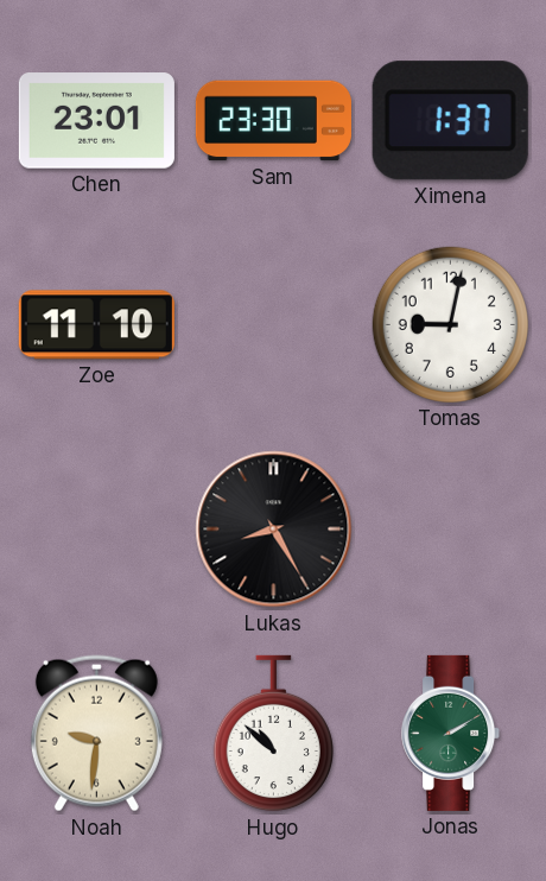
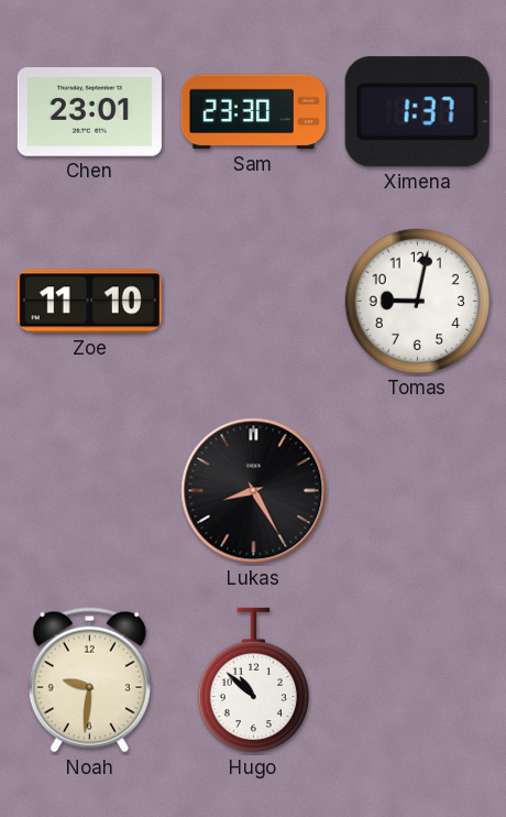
Jonas: 2:10 -> none (451, 733)
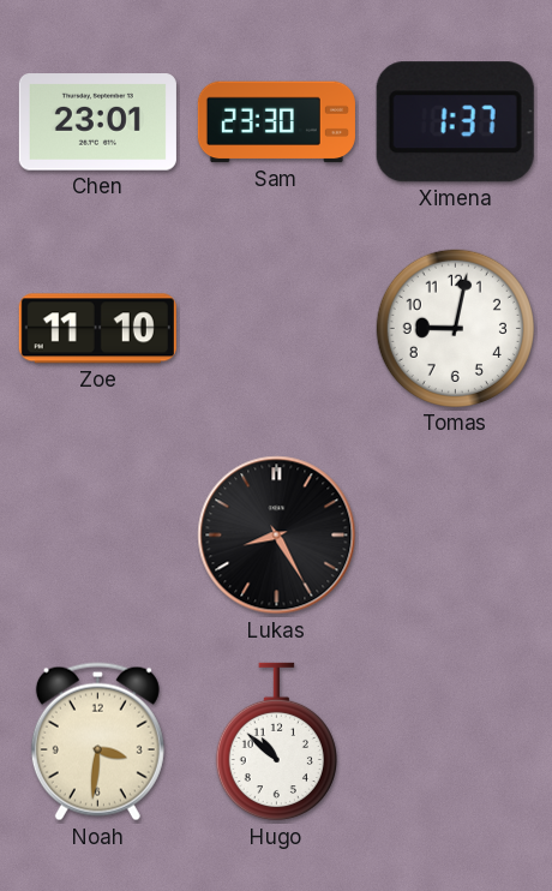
Noah: 9:31 -> 3:31 (97, 742)
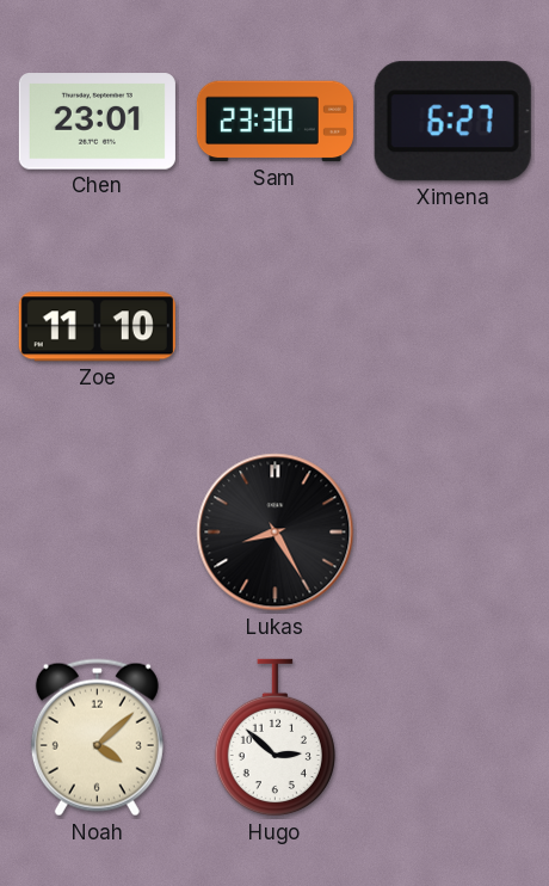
Ximena: 1:37 -> 6:27 (452, 122)
Tomas: 9:02 -> none (455, 328)
Noah: 3:31 -> 4:08 (97, 738)
Hugo: 10:52 -> 2:52 (274, 738)
